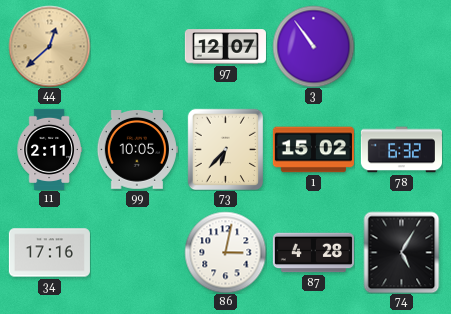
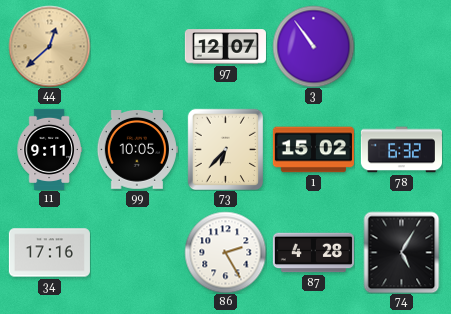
11: 2:11 -> 9:11 (49, 149)
86: 3:02 -> 2:25 (225, 252)
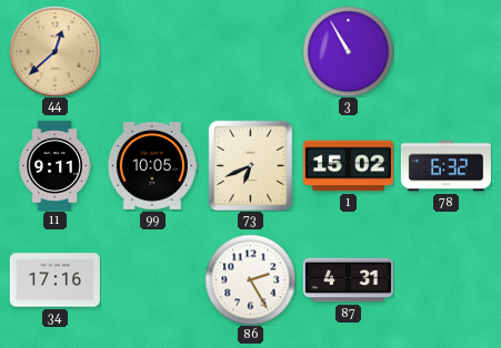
97: 12:07 -> none (225, 47)
3: 10:54 -> 10:55 (348, 51)
73: 6:37 -> 6:41 (251, 165)
87: 4:28 -> 4:31 (348, 280)
74: 5:05 -> none (402, 252)
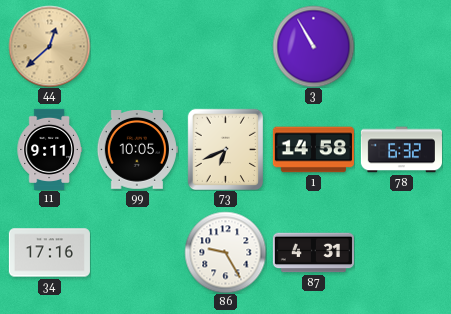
1: 15:02 -> 14:58 (313, 150)
86: 2:25 -> 9:25 (225, 252)
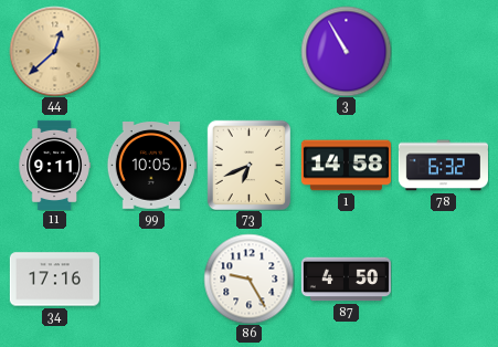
87: 4:31 -> 4:50 (346, 280)
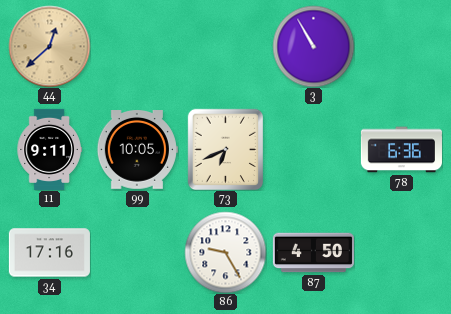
1: 14:58 -> none (346, 166)
78: 6:32 -> 6:36 (401, 150)
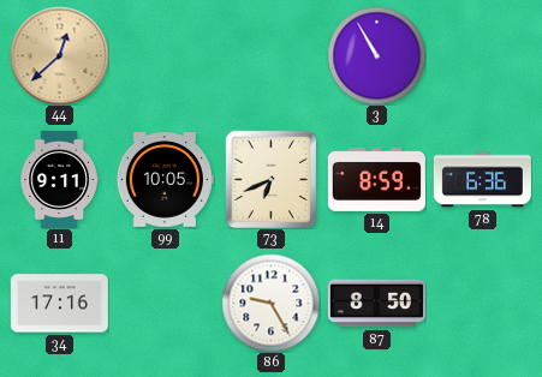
14: none -> 8:59 (376, 179)
87: 4:50 -> 8:50 (376, 304)
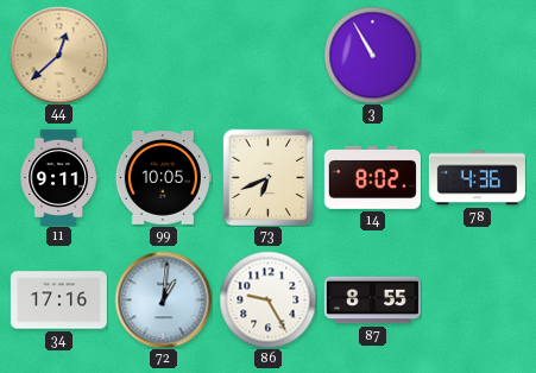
14: 8:59 -> 8:02 (372, 177)
78: 6:36 -> 4:36 (477, 178)
72: none -> 1:01 (163, 299)
87: 8:50 -> 8:55 (372, 301)
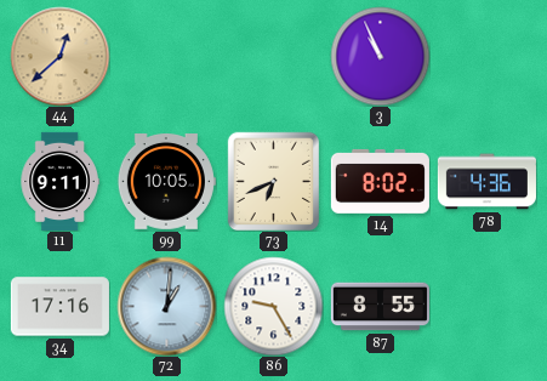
3: 10:55 -> 10:56 (380, 56)
